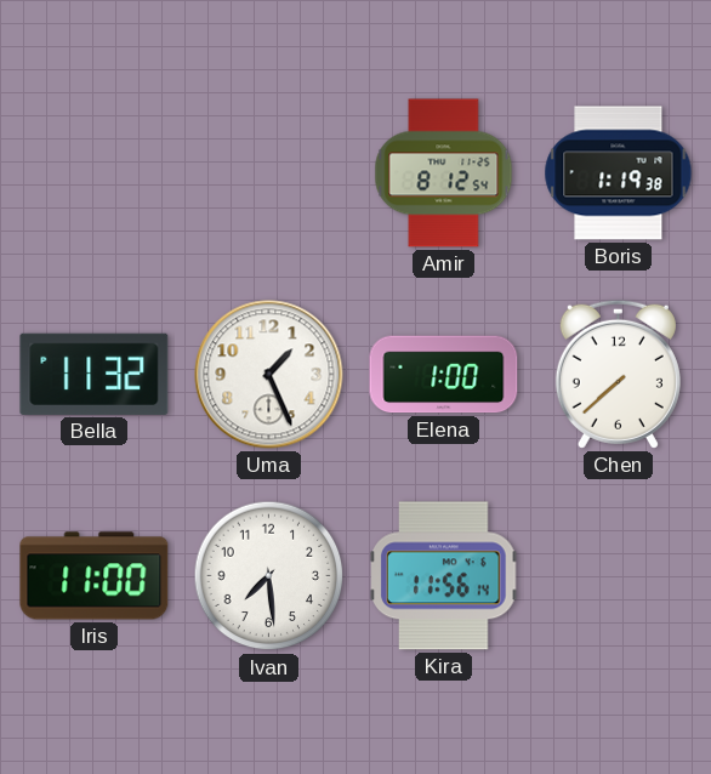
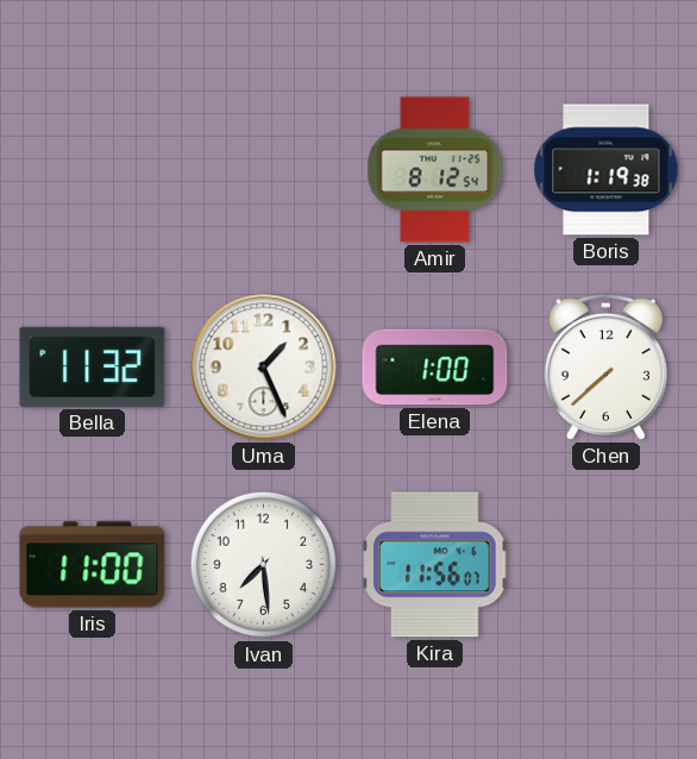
Kira: 11:56:14 -> 11:56:07 (435, 565)
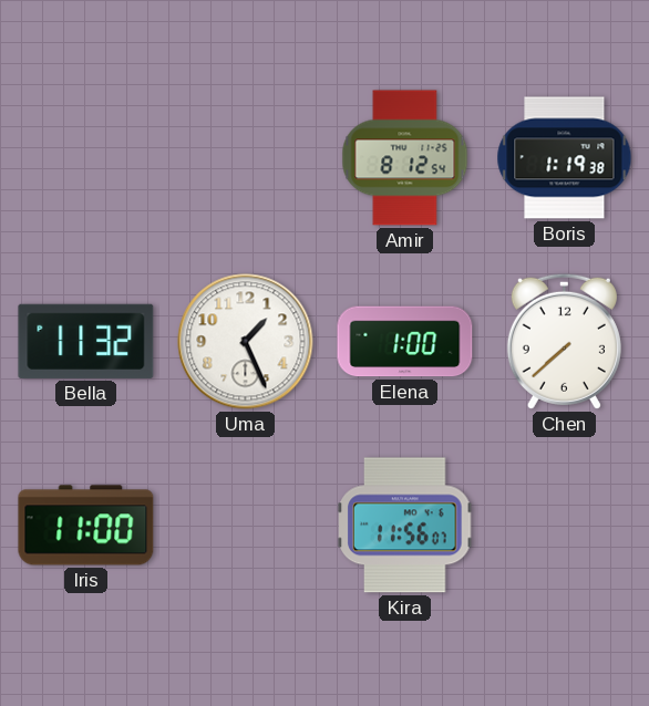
Ivan: 7:29 -> none (264, 565)
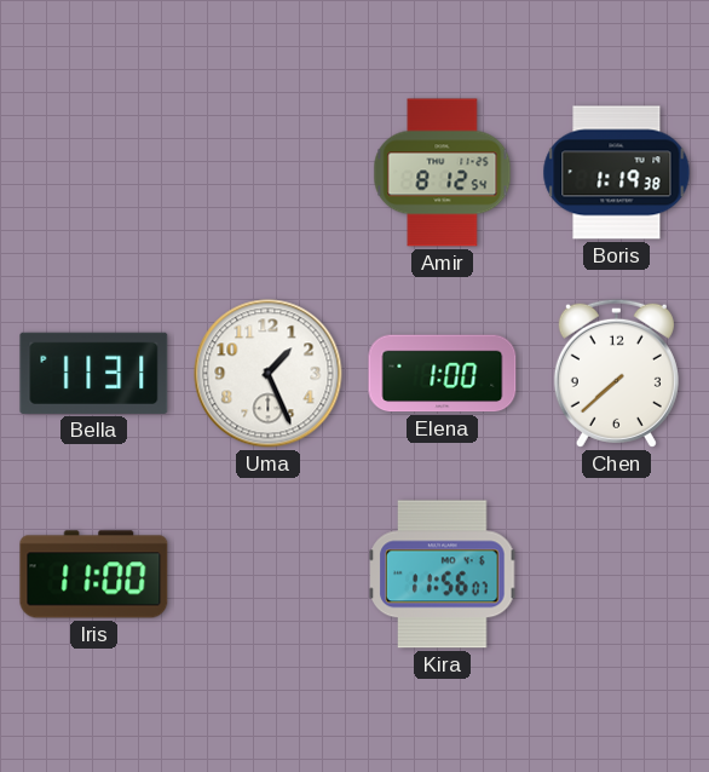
Bella: 11:32 -> 11:31 (94, 373)
